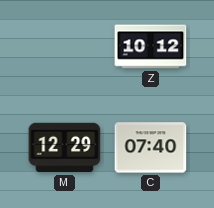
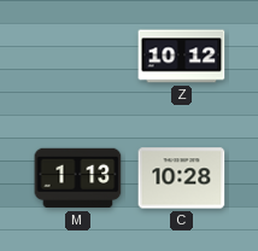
M: 12:29 -> 1:13 (78, 179)
C: 07:40 -> 10:28 (182, 179)
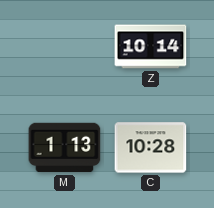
Z: 10:12 -> 10:14 (151, 47)
